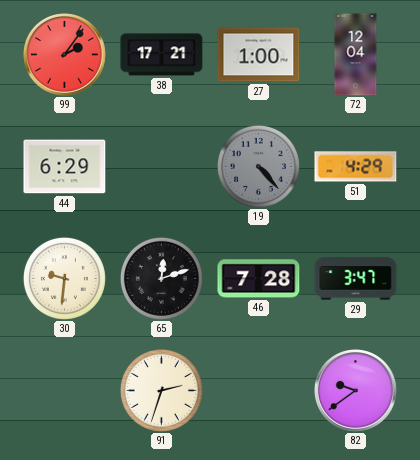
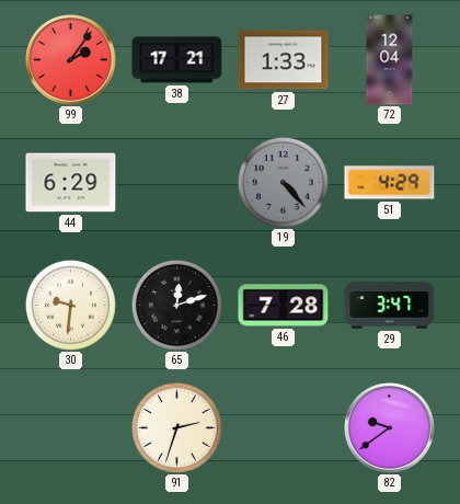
27: 1:00 -> 1:33 (284, 60)
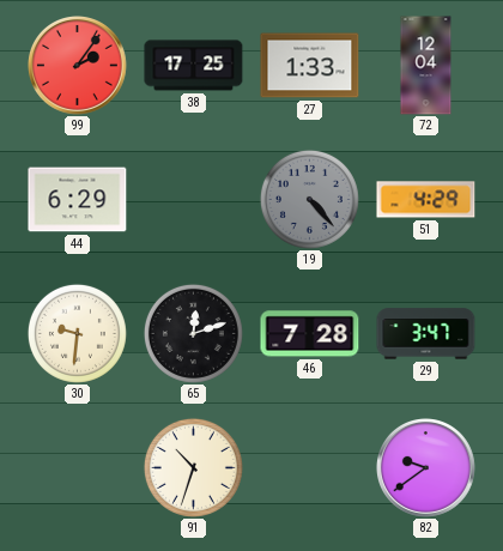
38: 17:21 -> 17:25 (194, 66)
91: 2:33 -> 10:33 (193, 467)
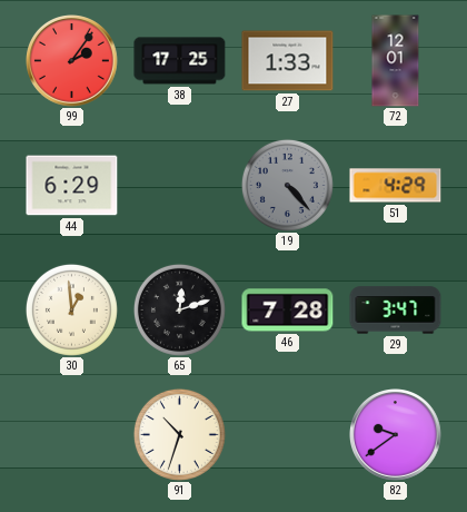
72: 12:04 -> 12:01 (396, 61)
30: 9:31 -> 12:59 (71, 309)
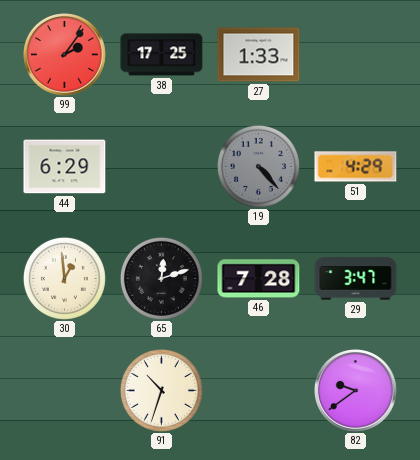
72: 12:01 -> none (396, 61)
